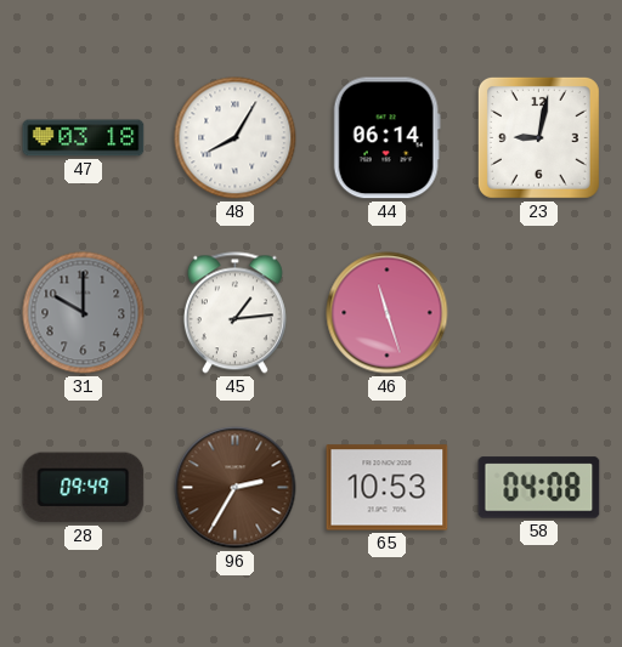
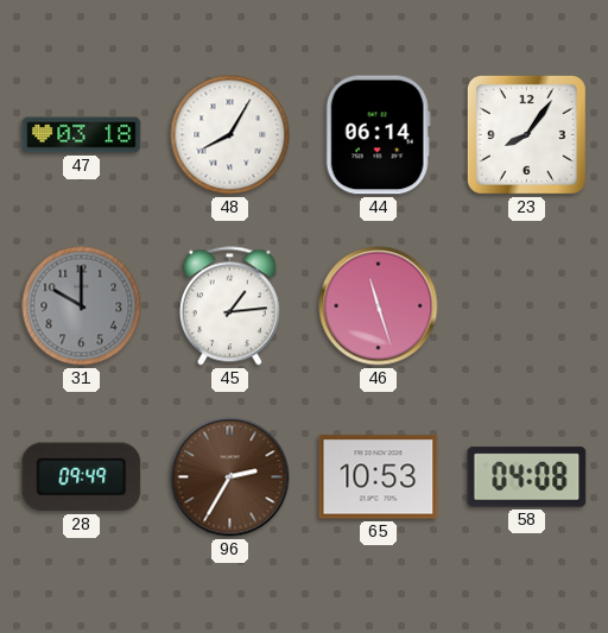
23: 9:02 -> 8:06 (526, 134)
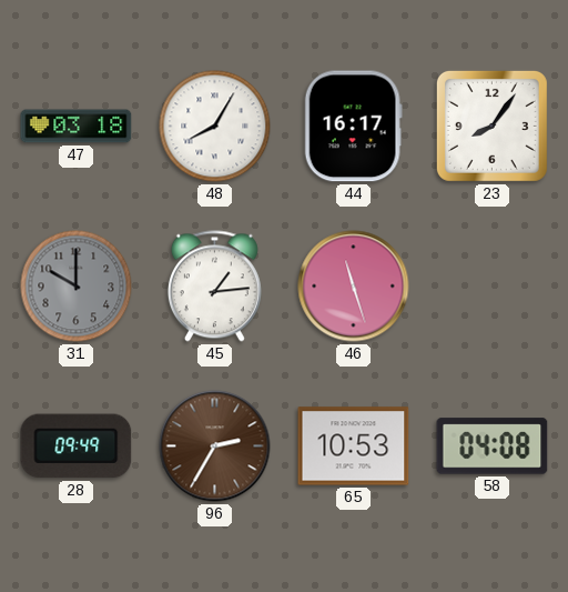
44: 06:14 -> 16:17 (353, 127)
